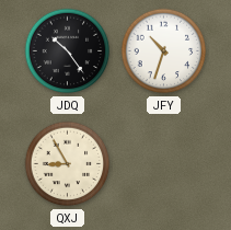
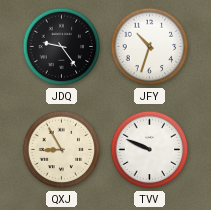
JDQ: 10:24 -> 9:24 (62, 47)
TVV: none -> 9:49 (150, 150)
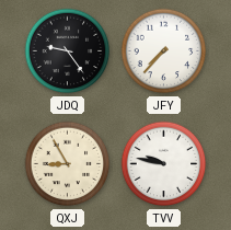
JFY: 10:33 -> 7:37 (164, 51)
TVV: 9:49 -> 9:47 (164, 164)
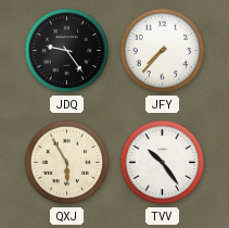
QXJ: 8:55 -> 5:55 (67, 163)
TVV: 9:47 -> 10:24 (163, 163)
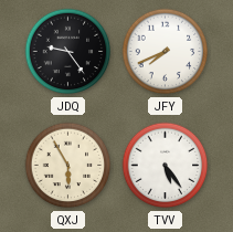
JFY: 7:37 -> 7:41 (166, 52)
TVV: 10:24 -> 5:24 (166, 166)
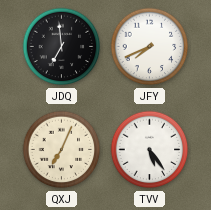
JDQ: 9:24 -> 6:59 (62, 47)
QXJ: 5:55 -> 7:04 (62, 150)
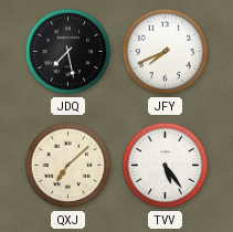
JDQ: 6:59 -> 7:28 (68, 52)
QXJ: 7:04 -> 7:08 (68, 166)
